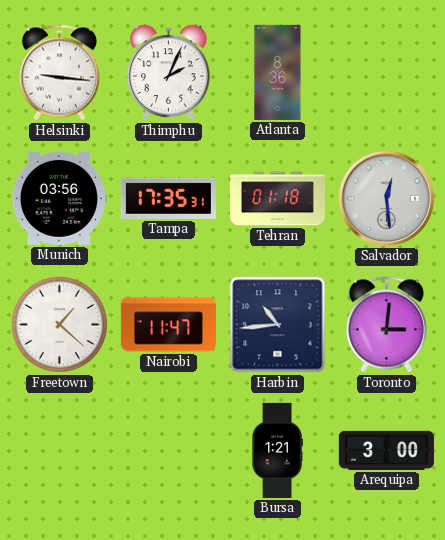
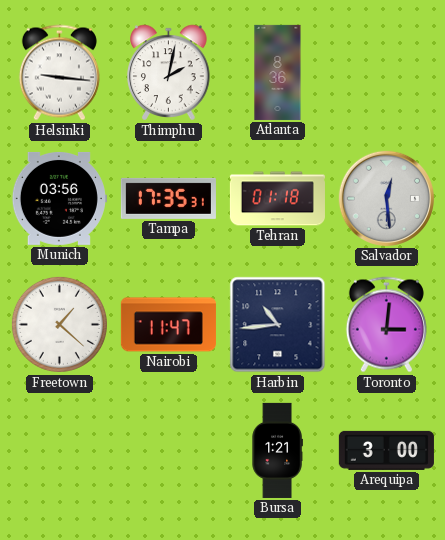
Thimphu: 2:04 -> 2:02 (169, 73)
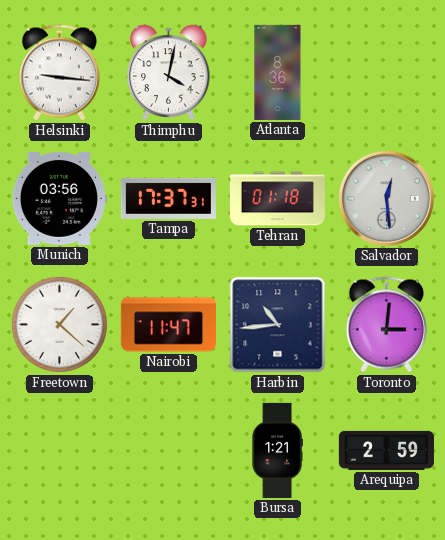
Thimphu: 2:02 -> 4:02 (169, 73)
Tampa: 17:35 -> 17:37 (168, 198)
Arequipa: 3:00 -> 2:59 (386, 450)
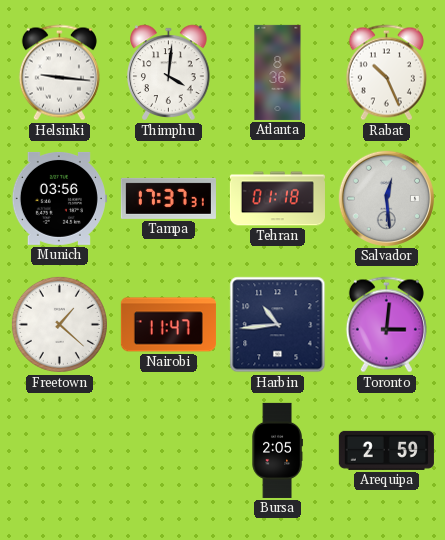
Thimphu: 4:02 -> 4:01 (169, 73)
Rabat: none -> 10:26 (386, 73)
Bursa: 1:21 -> 2:05 (277, 450)
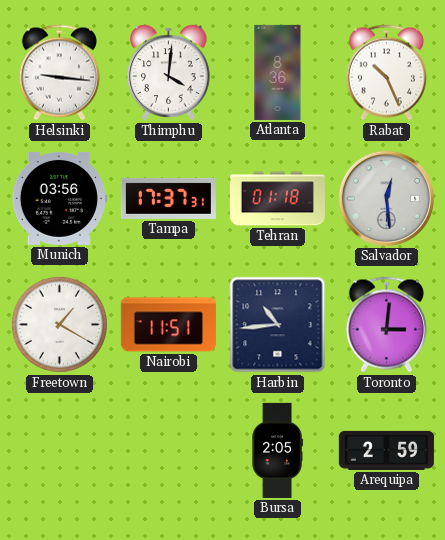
Freetown: 1:22 -> 1:20 (59, 324)
Nairobi: 11:47 -> 11:51 (168, 325)
